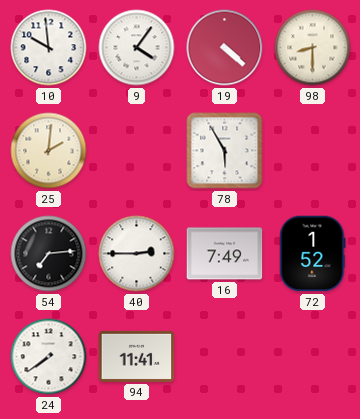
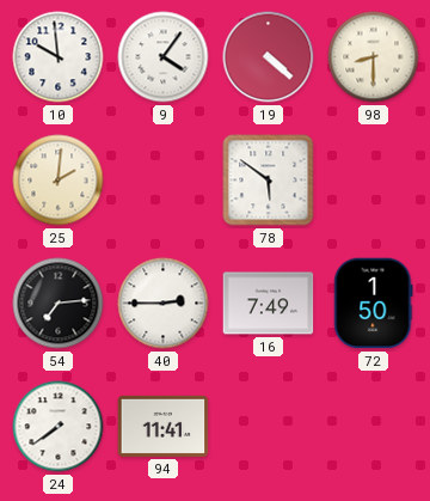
78: 5:55 -> 5:51 (269, 181)
72: 1:52 -> 1:50 (374, 304)
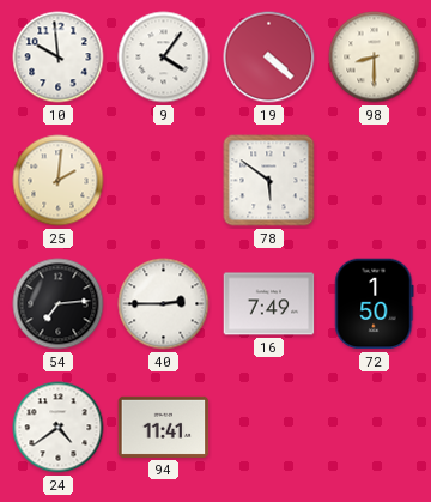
24: 7:39 -> 4:39 (59, 428)
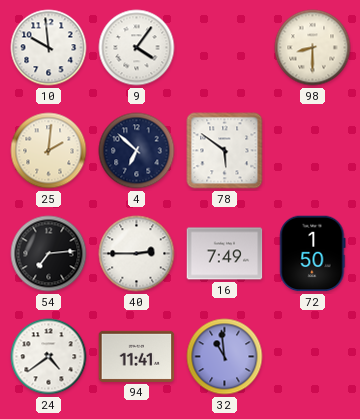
19: 4:22 -> none (269, 58)
4: none -> 6:52 (137, 151)
32: none -> 10:59 (225, 357)
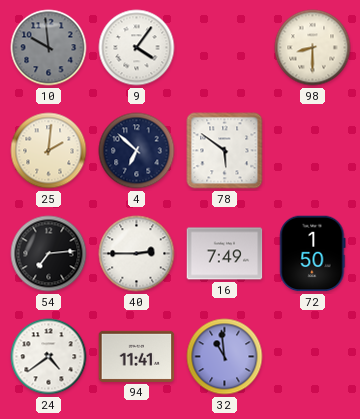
10 dial: white -> grey (49, 48)
